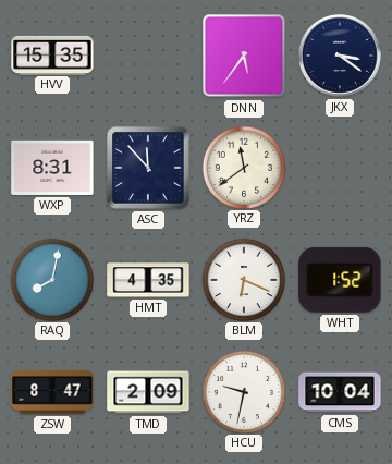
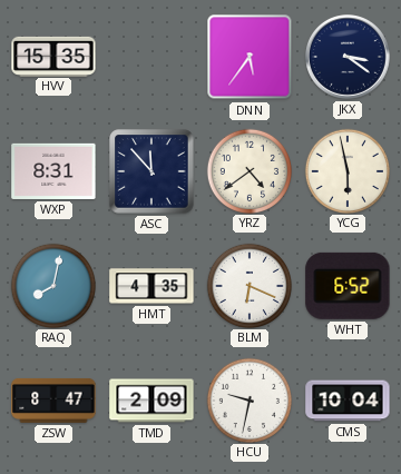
YRZ: 11:39 -> 4:39 (248, 170)
YCG: none -> 5:58 (346, 170)
WHT: 1:52 -> 6:52 (348, 286)
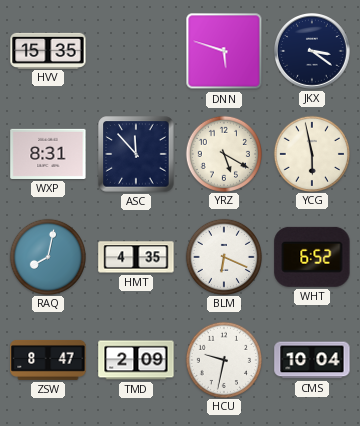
DNN: 5:36 -> 5:48 (224, 51)
YRZ: 4:39 -> 5:20 (223, 153)
